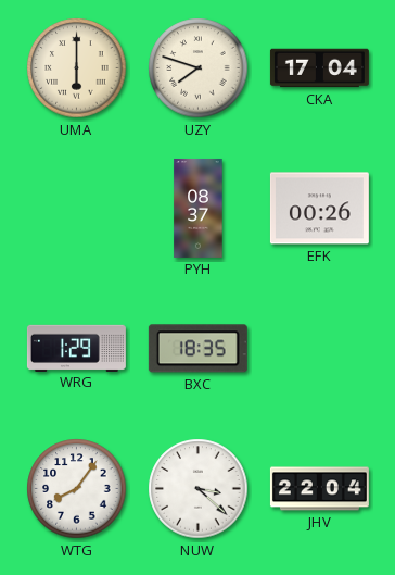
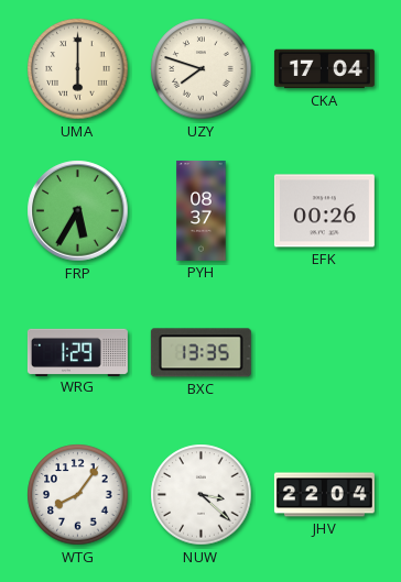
FRP: none -> 5:35 (78, 211)
BXC: 18:35 -> 13:35 (201, 353)
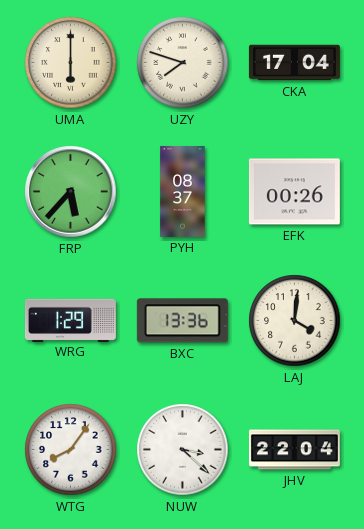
FRP: 5:35 -> 5:37 (71, 192)
BXC: 13:35 -> 13:36 (182, 321)
LAJ: none -> 4:01 (295, 321)
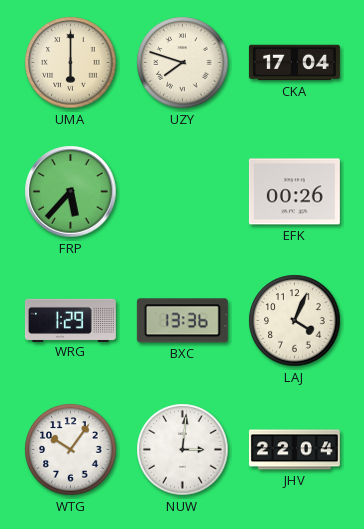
PYH: 08:37 -> none (183, 191)
LAJ: 4:01 -> 4:04 (295, 321)
WTG: 8:06 -> 10:06 (71, 450)
NUW: 3:22 -> 3:01 (183, 450)
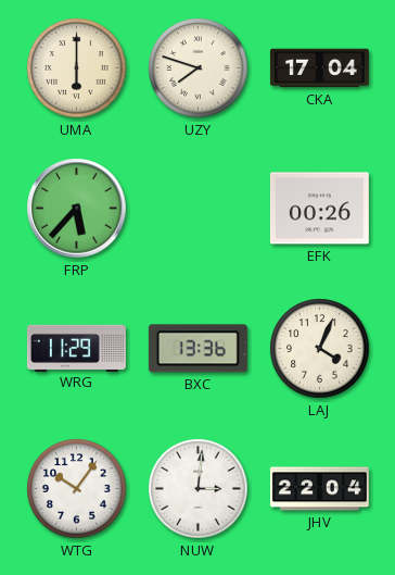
WRG: 1:29 -> 11:29 (76, 348)
